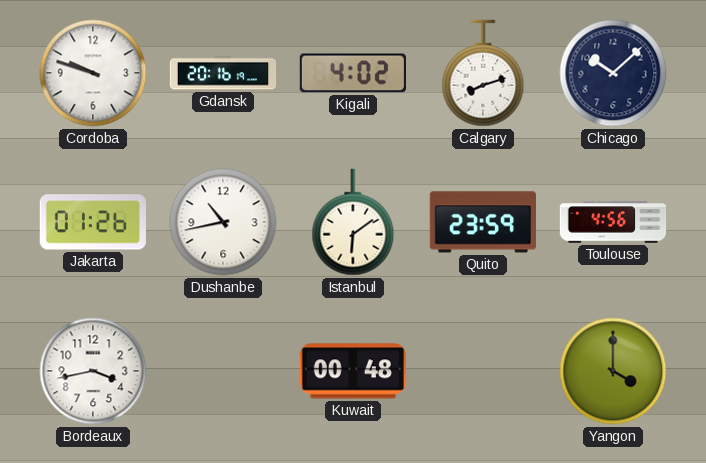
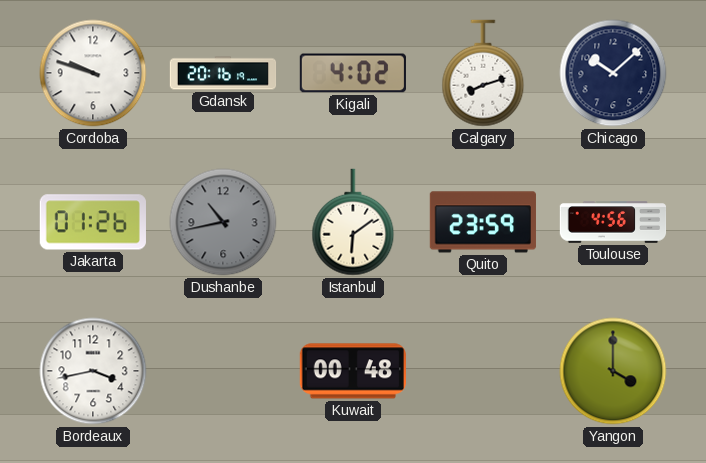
Dushanbe dial: white -> grey (223, 222)
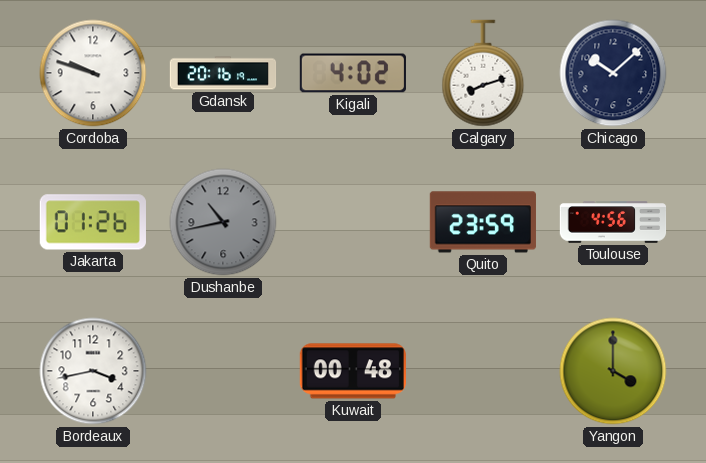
Istanbul: 6:09 -> none (353, 222)
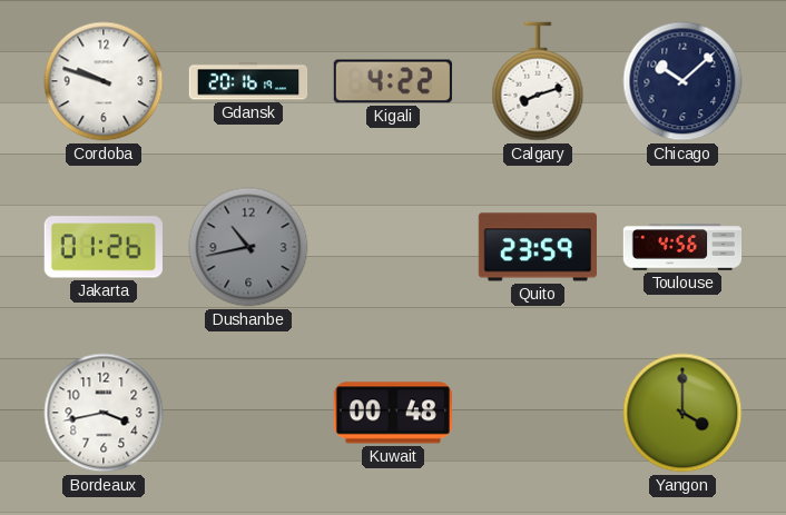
Kigali: 4:02 -> 4:22 (392, 81)
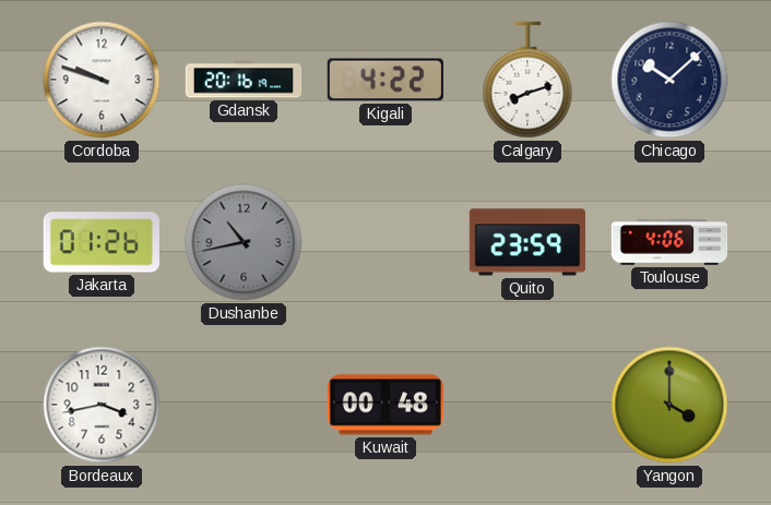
Toulouse: 4:56 -> 4:06 (669, 242)
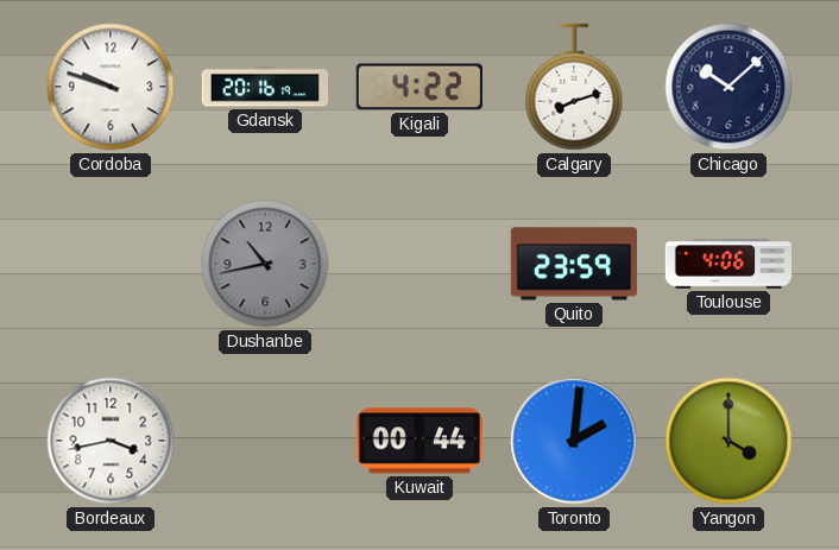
Jakarta: 01:26 -> none (102, 242)
Kuwait: 00:48 -> 00:44 (419, 441)
Toronto: none -> 2:01 (574, 441)
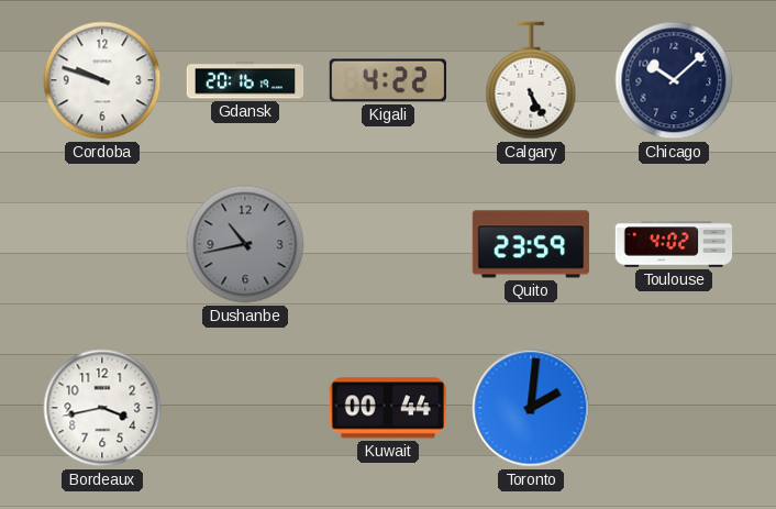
Calgary: 8:12 -> 5:25 (531, 80)
Toulouse: 4:06 -> 4:02 (674, 244)
Yangon: 4:00 -> none (728, 441)
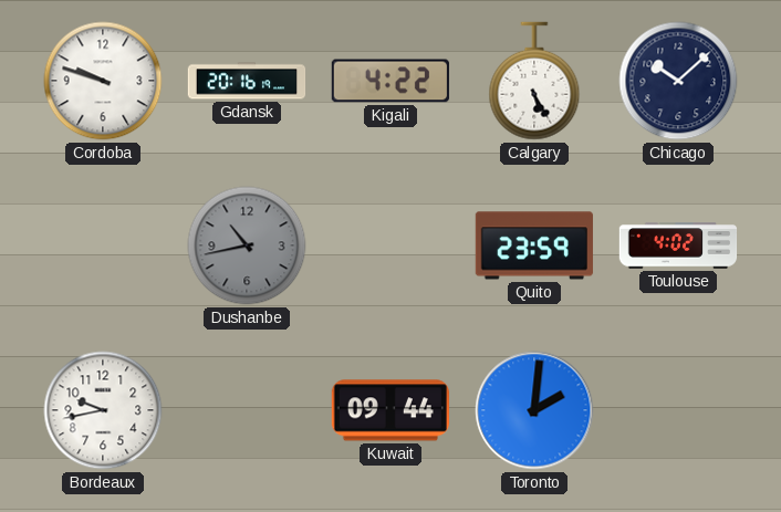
Bordeaux: 3:43 -> 9:43 (103, 410)
Kuwait: 00:44 -> 09:44 (390, 410)
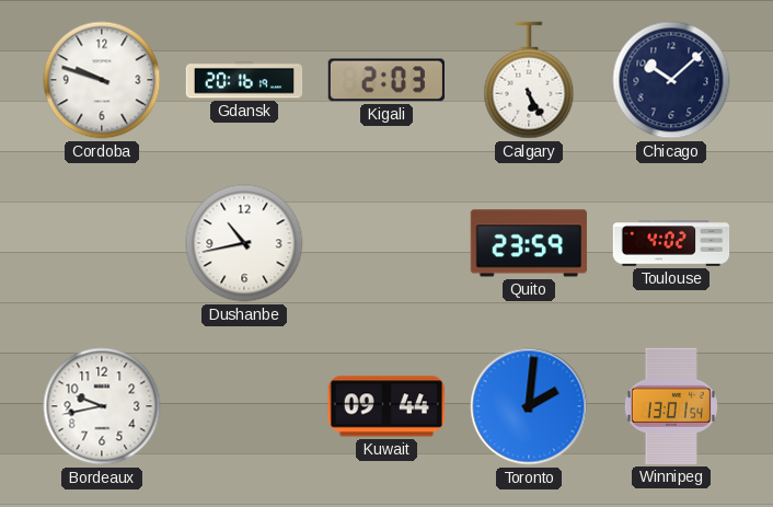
Kigali: 4:22 -> 2:03 (385, 80)
Dushanbe dial: grey -> white (244, 243)
Winnipeg: none -> 13:01 (671, 406)
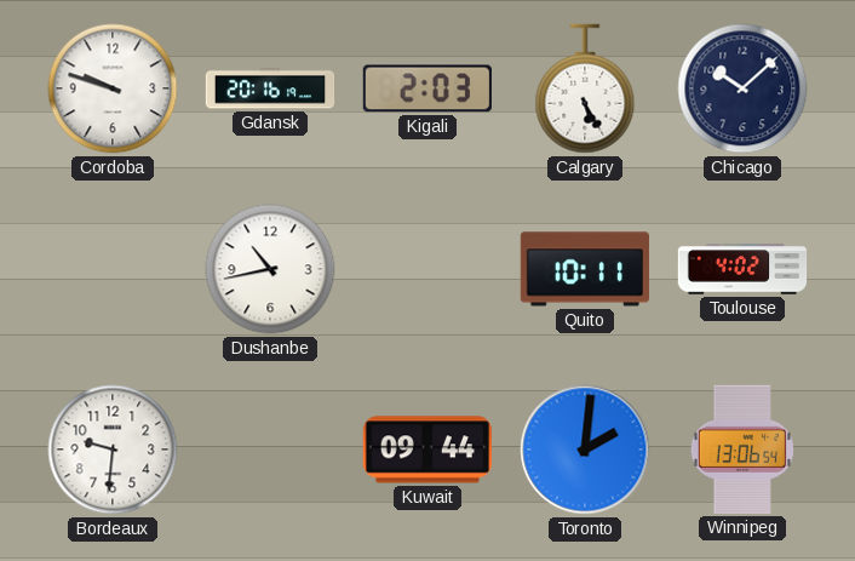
Quito: 23:59 -> 10:11 (585, 269)
Bordeaux: 9:43 -> 9:31 (113, 450)
Winnipeg: 13:01 -> 13:06 (742, 450)
